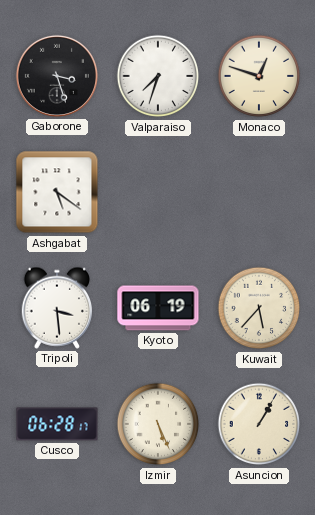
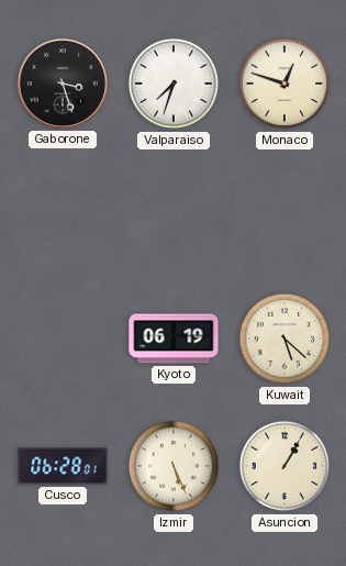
Ashgabat: 5:21 -> none (57, 192)
Tripoli: 3:29 -> none (57, 308)
Kuwait: 5:37 -> 5:22 (284, 339)
Cusco: 06:28:17 -> 06:28:01 (63, 466)
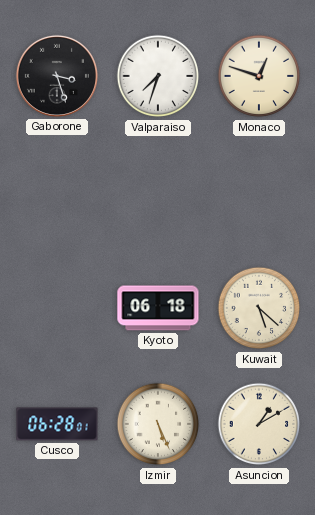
Kyoto: 06:19 -> 06:18 (158, 308)
Asuncion: 1:05 -> 1:10 (259, 424)
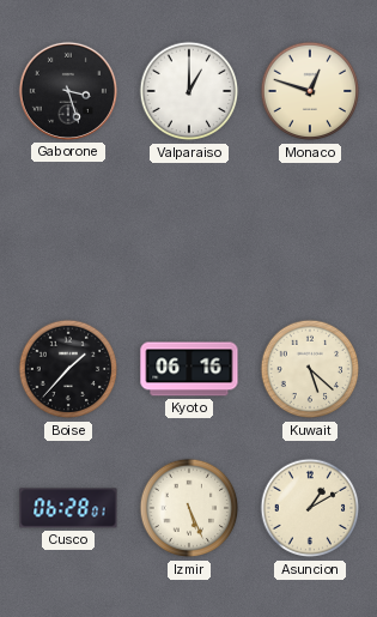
Valparaiso: 7:33 -> 1:00 (189, 91)
Boise: none -> 1:37 (68, 369)
Kyoto: 06:18 -> 06:16 (189, 369)
